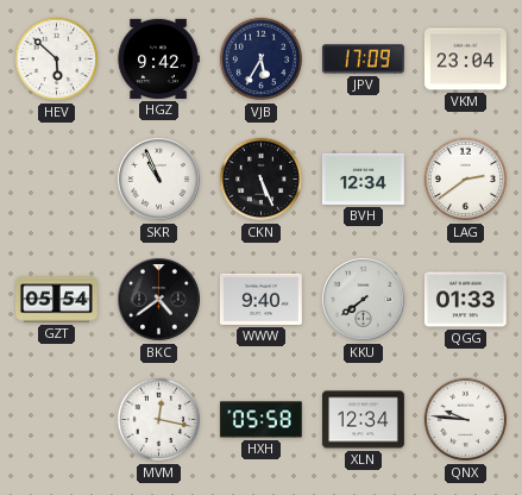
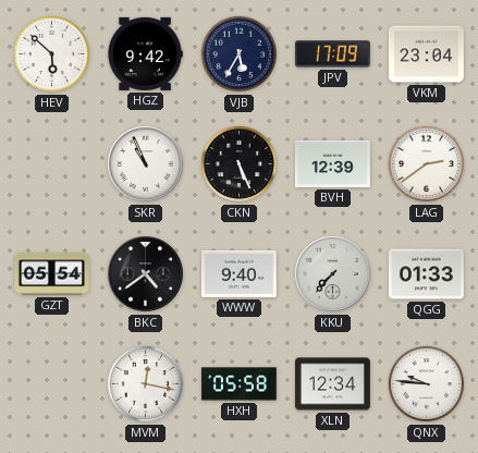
BVH: 12:34 -> 12:39 (332, 163)
KKU: 7:39 -> 7:37 (333, 274)
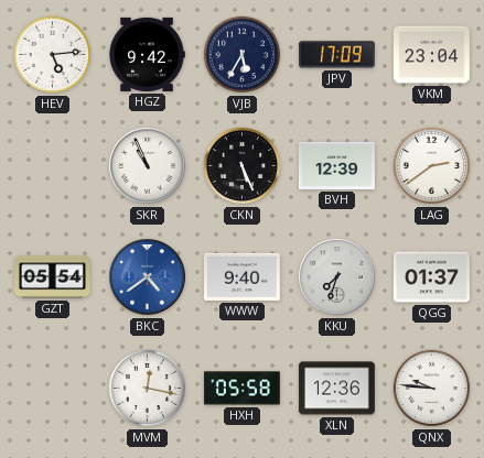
HEV: 5:52 -> 5:14 (53, 55)
BKC dial: black -> blue (148, 277)
KKU: 7:37 -> 7:33 (337, 277)
QGG: 01:33 -> 01:37 (431, 277)
XLN: 12:34 -> 12:36 (336, 389)
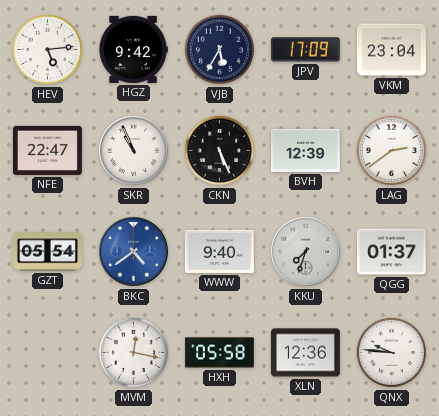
NFE: none -> 22:47 (47, 150)
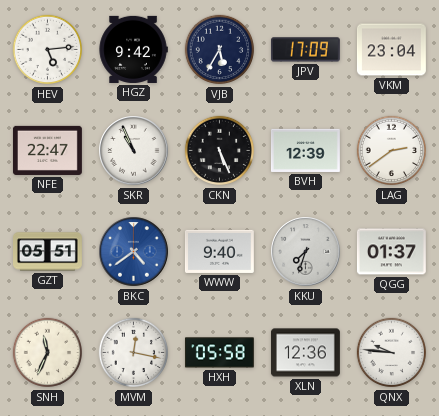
GZT: 05:54 -> 05:51 (48, 252)
SNH: none -> 11:34 (48, 353)
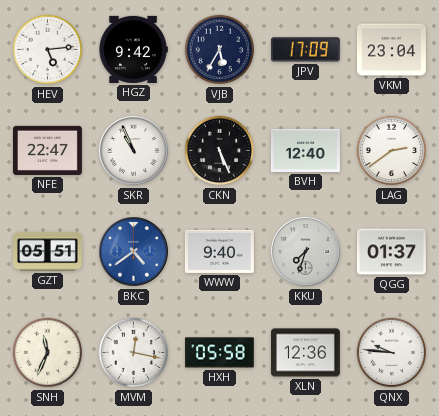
BVH: 12:39 -> 12:40 (305, 150)
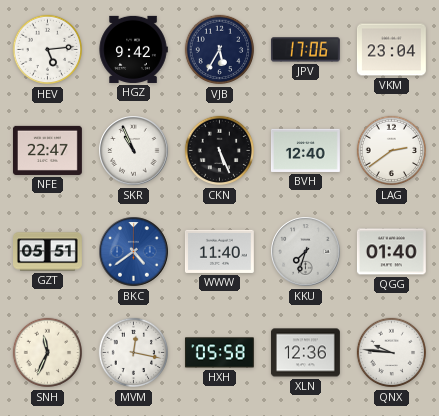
JPV: 17:09 -> 17:06 (305, 50)
WWW: 9:40 -> 11:40 (219, 251)
QGG: 01:37 -> 01:40 (391, 252)
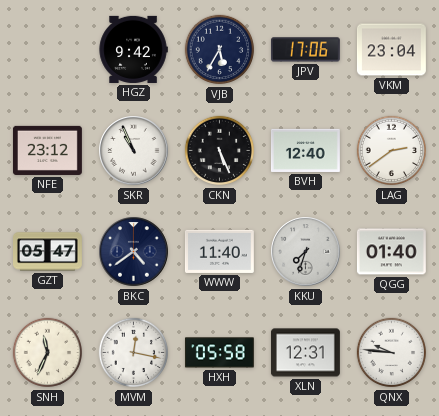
HEV: 5:14 -> none (48, 50)
NFE: 22:47 -> 23:12 (47, 150)
GZT: 05:51 -> 05:47 (48, 252)
BKC dial: blue -> navy (134, 252)
XLN: 12:36 -> 12:31 (305, 353)
